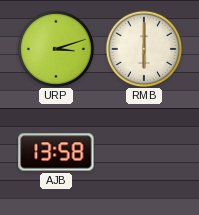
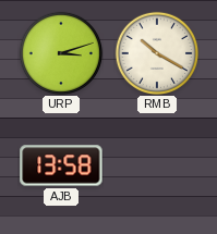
RMB: 6:00 -> 10:20 (156, 52)
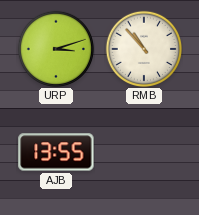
RMB: 10:20 -> 10:53 (143, 48)
AJB: 13:58 -> 13:55 (56, 152)
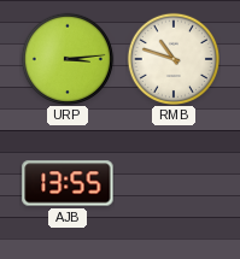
URP: 3:12 -> 3:14 (66, 58)
RMB: 10:53 -> 10:48 (172, 58)
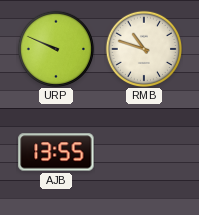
URP: 3:14 -> 9:49 (55, 48)
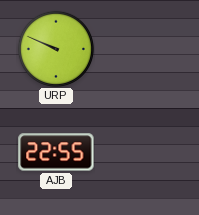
RMB: 10:48 -> none (143, 48)
AJB: 13:55 -> 22:55 (56, 152)
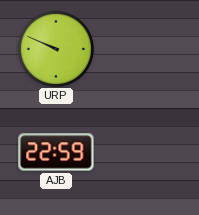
AJB: 22:55 -> 22:59 (56, 152)
